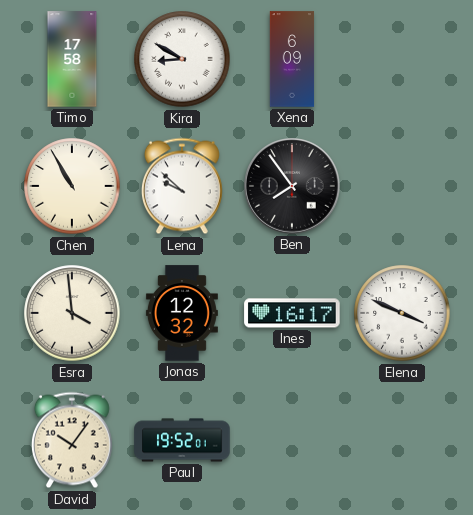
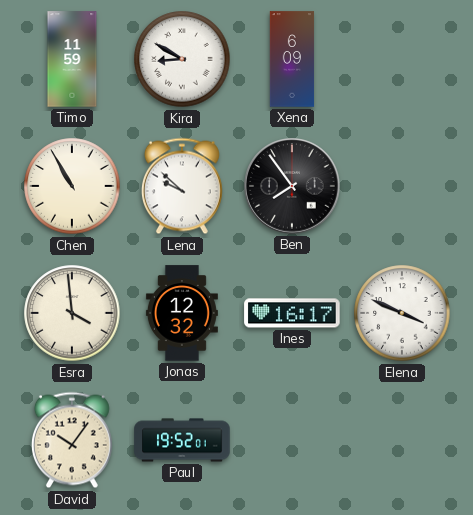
Timo: 17:58 -> 11:59 (72, 59)
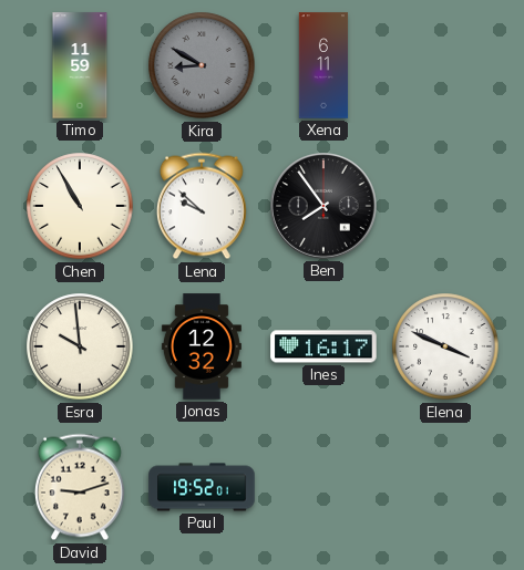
Kira dial: white -> grey (202, 65)
Xena: 6:09 -> 6:11 (323, 65)
Esra: 3:59 -> 9:59 (80, 346)
David: 10:06 -> 9:12 (80, 487)
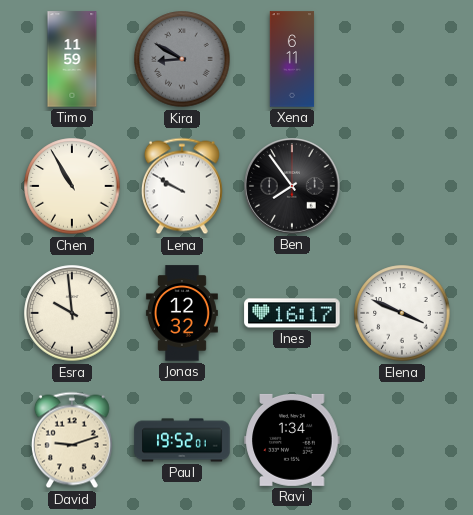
Lena: 9:52 -> 9:50 (182, 186)
Ravi: none -> 1:34 (292, 440)
